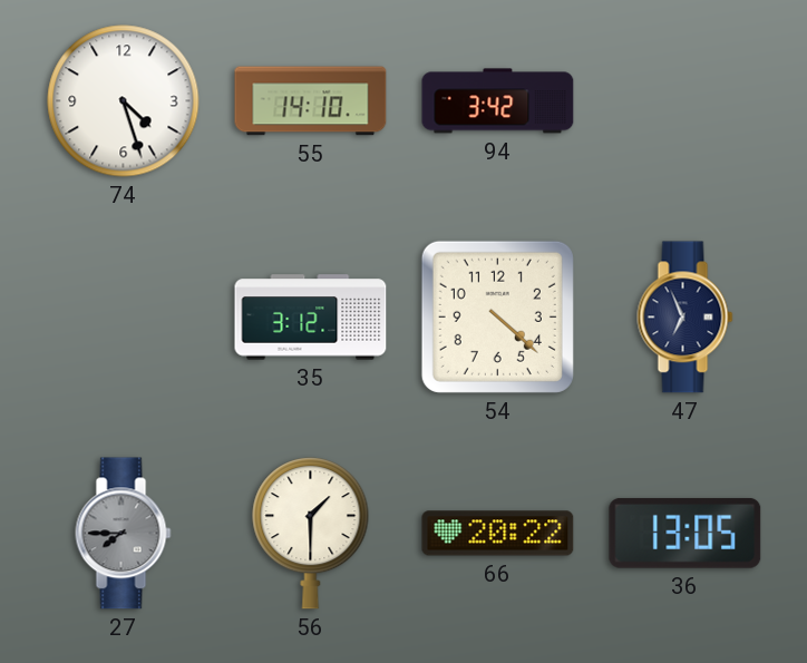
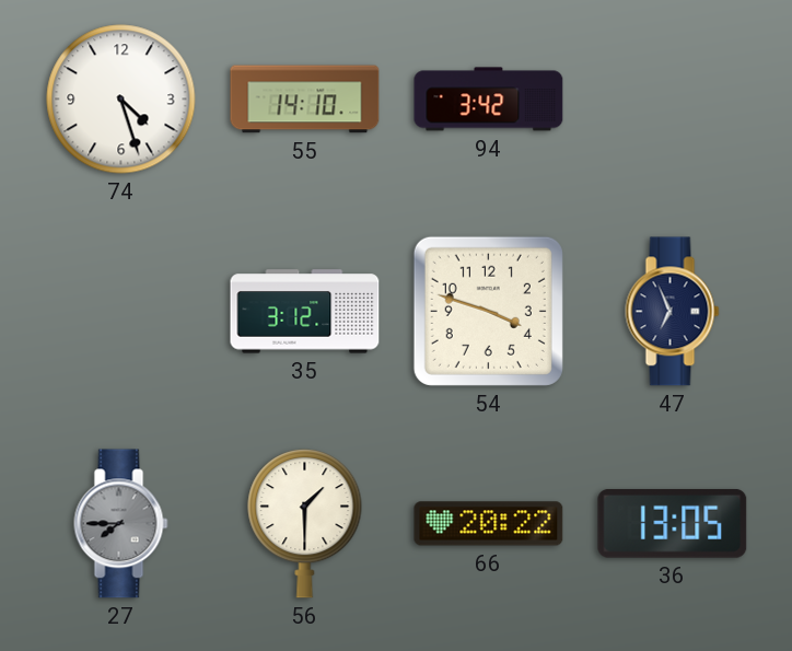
54: 4:22 -> 3:48 (488, 311)
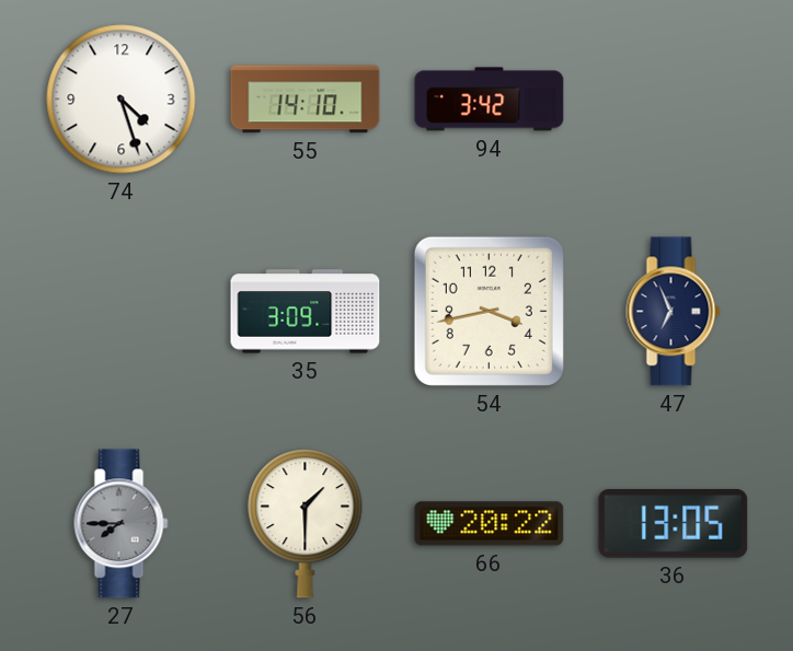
35: 3:12 -> 3:09 (306, 312)
54: 3:48 -> 3:43 (489, 311)
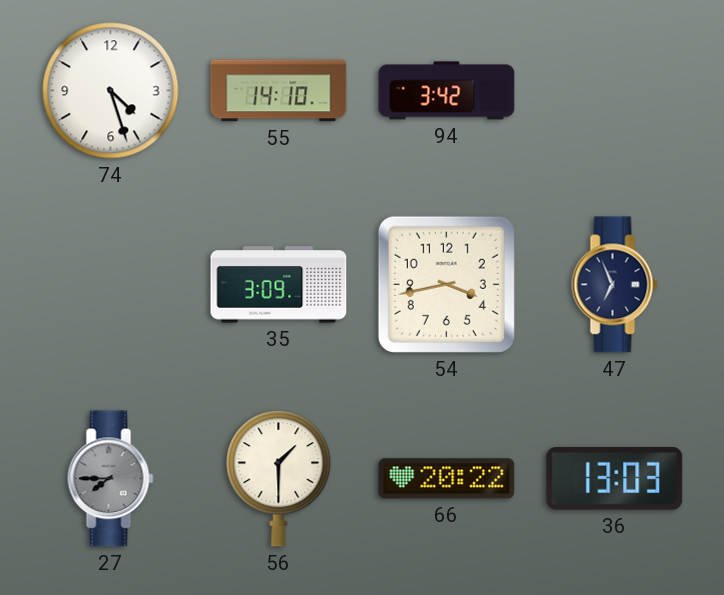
36: 13:05 -> 13:03 (615, 478)
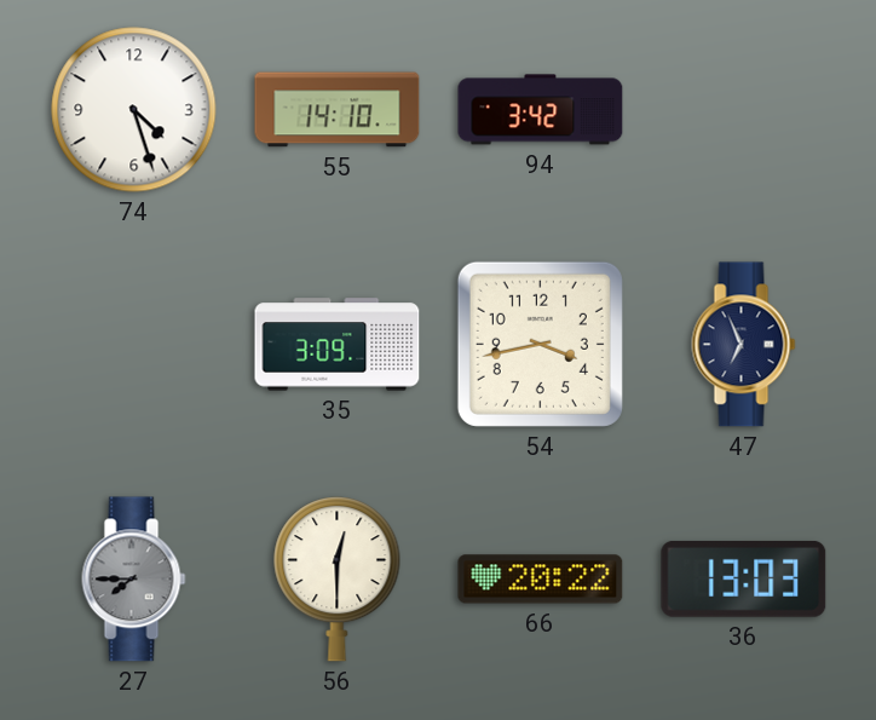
56: 1:30 -> 12:30 (338, 580)
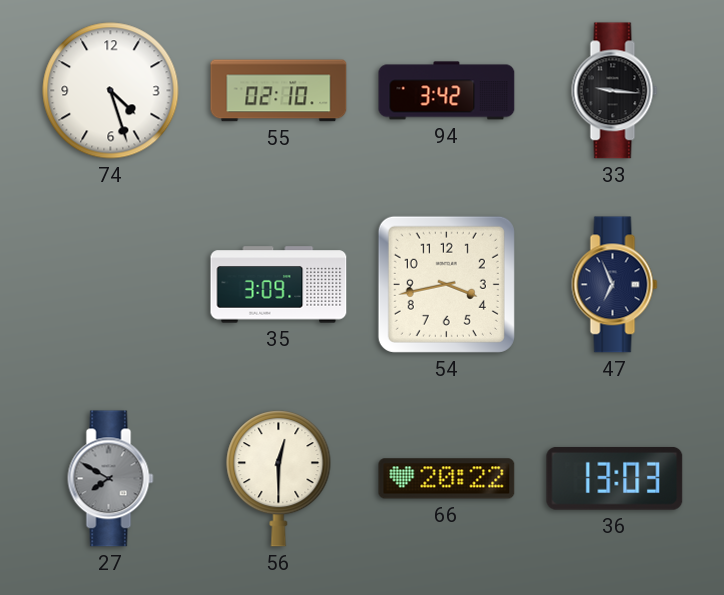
55: 14:10 -> 02:10 (279, 91)
33: none -> 9:16 (615, 91)
27: 7:45 -> 7:50 (111, 479)
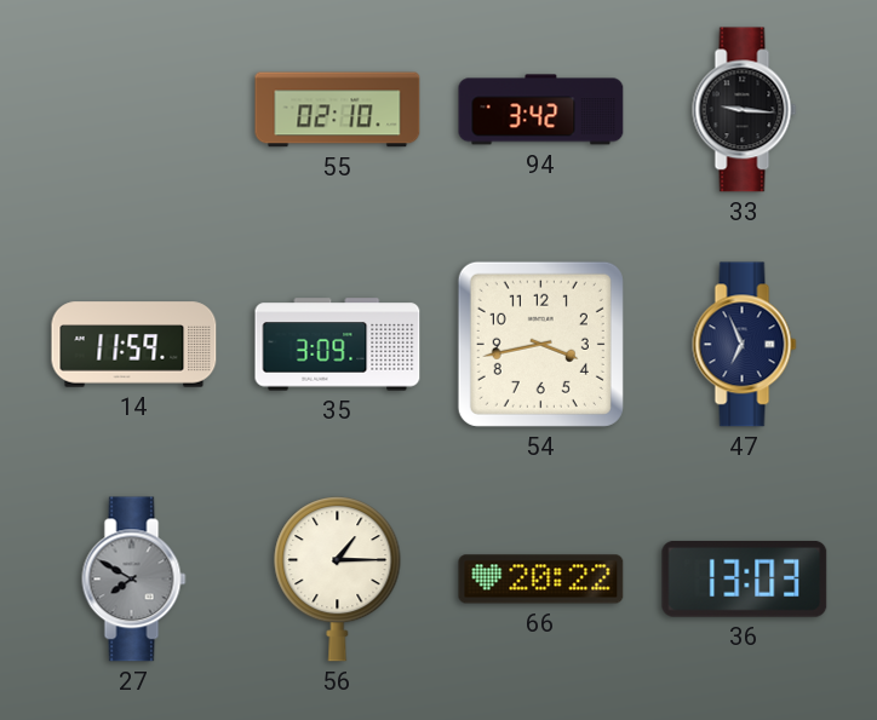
74: 4:27 -> none (111, 91)
14: none -> 11:59 (134, 345)
56: 12:30 -> 1:15 (338, 580)
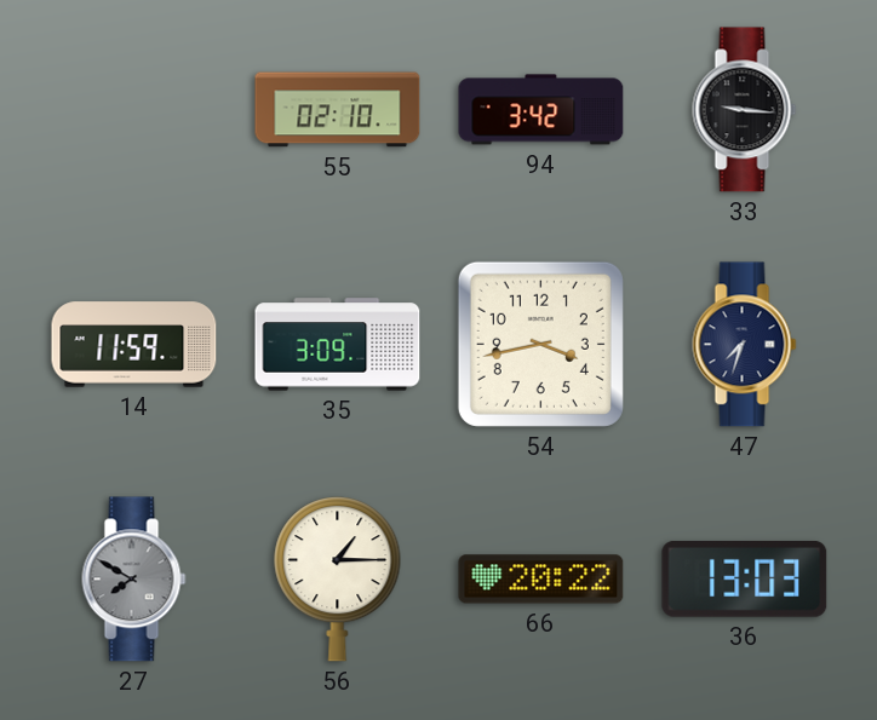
47: 6:56 -> 7:33 (745, 345)
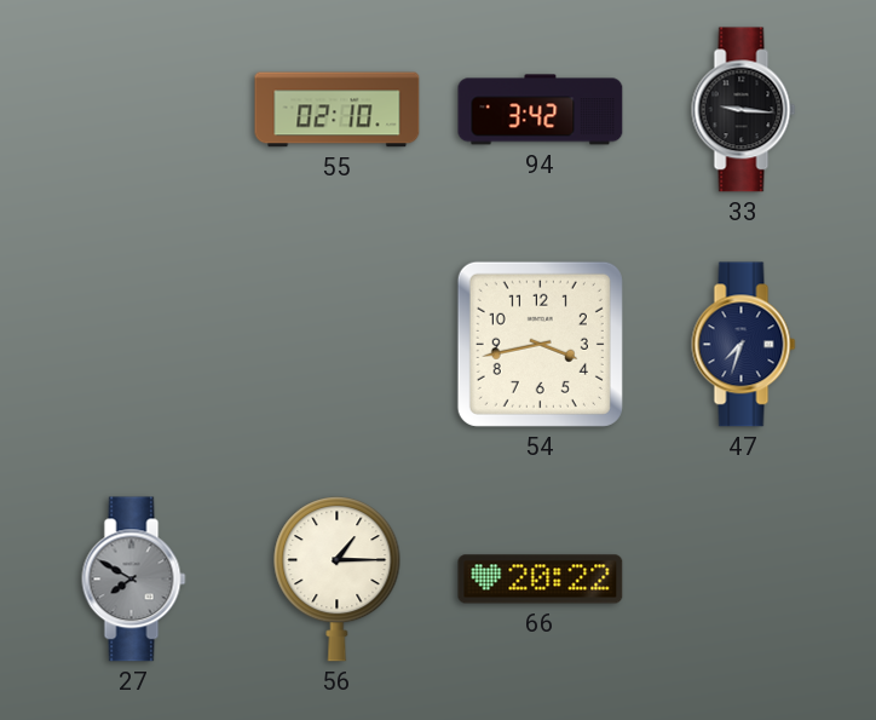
14: 11:59 -> none (134, 345)
35: 3:09 -> none (338, 345)
36: 13:03 -> none (745, 578)
